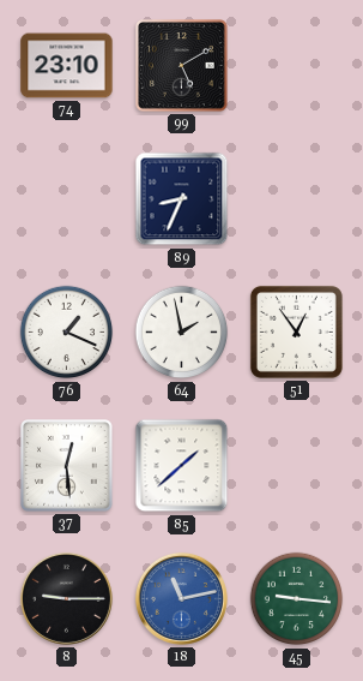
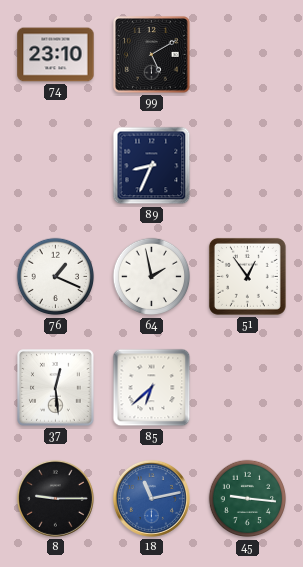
85: 1:38 -> 6:38 (152, 388)
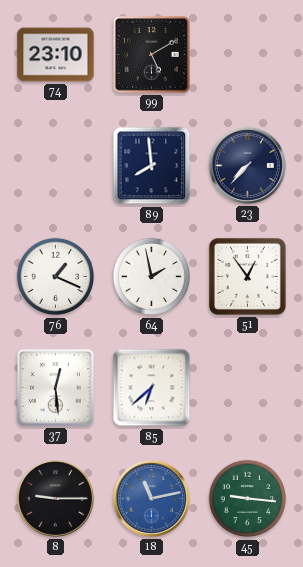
89: 8:34 -> 7:59 (152, 166)
23: none -> 7:37 (247, 165)
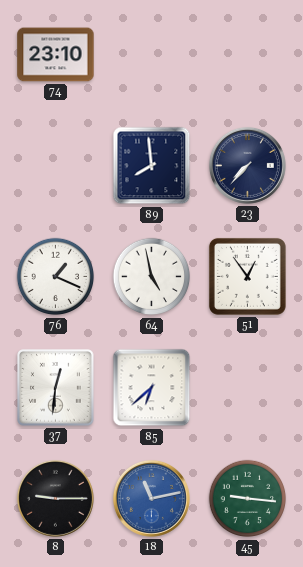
99: 5:10 -> none (152, 55)
64: 1:58 -> 4:58 (152, 277)
37: 12:29 -> 12:31 (56, 388)
